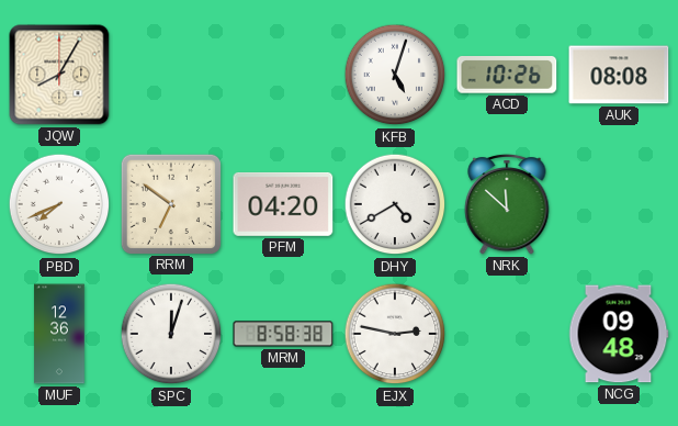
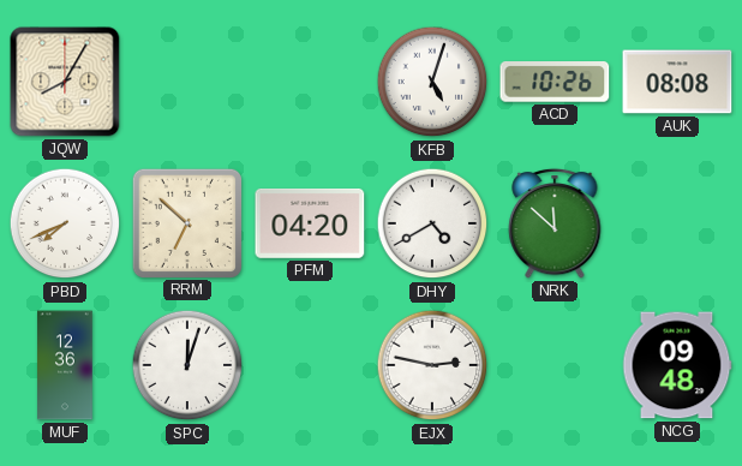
RRM: 6:51 -> 6:52 (186, 222)
MRM: 8:58 -> none (283, 334)
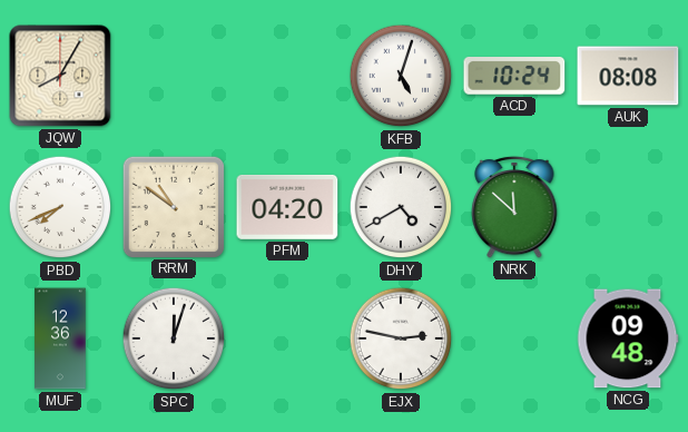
ACD: 10:26 -> 10:24 (514, 76)
RRM: 6:52 -> 10:51 (173, 206)
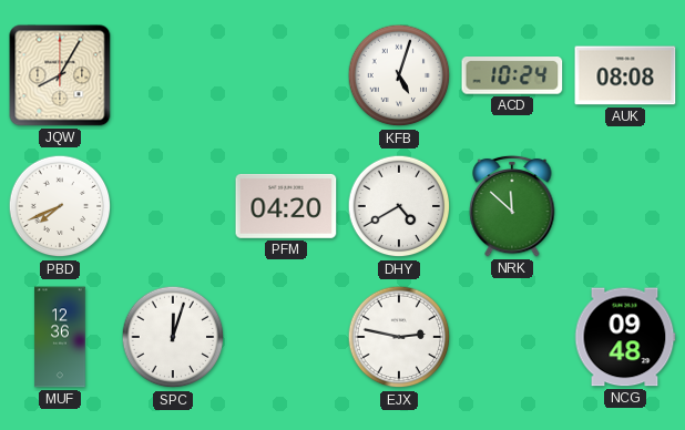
RRM: 10:51 -> none (173, 206)
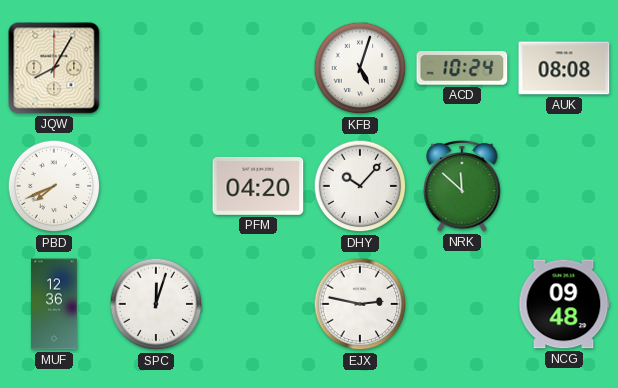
DHY: 4:40 -> 10:07 (360, 186)
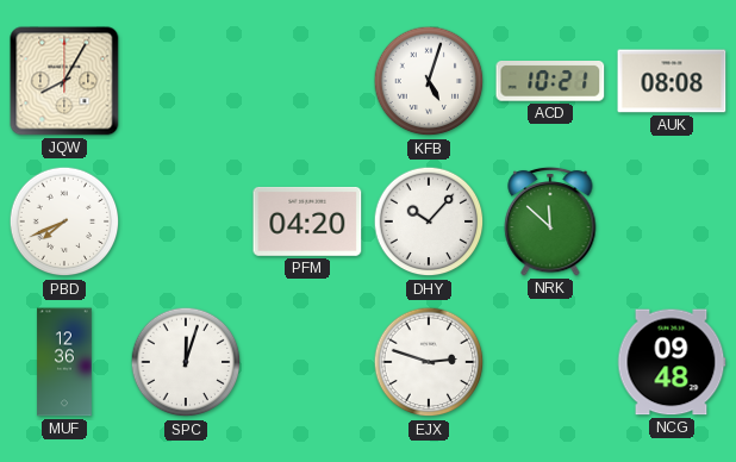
ACD: 10:24 -> 10:21 (550, 81)
EJX: 2:47 -> 2:48 (429, 362)
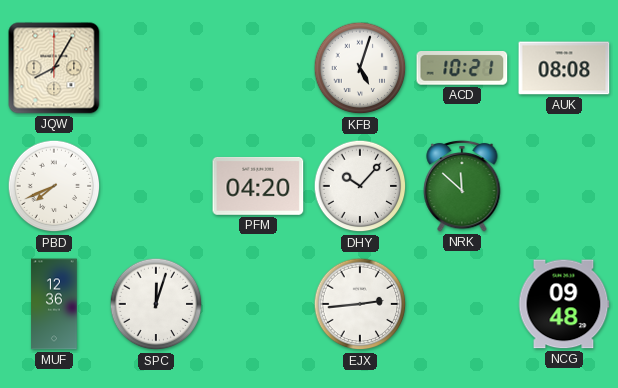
EJX: 2:48 -> 2:44 (360, 304)
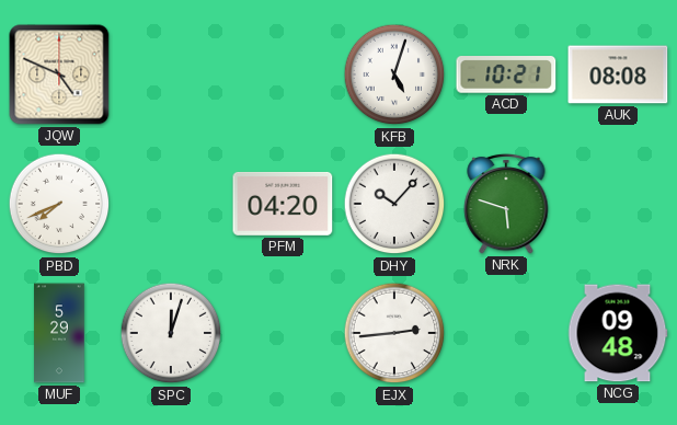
JQW: 8:05 -> 4:49 (59, 74)
NRK: 11:52 -> 5:48 (506, 204)
MUF: 12:36 -> 5:29 (59, 333)
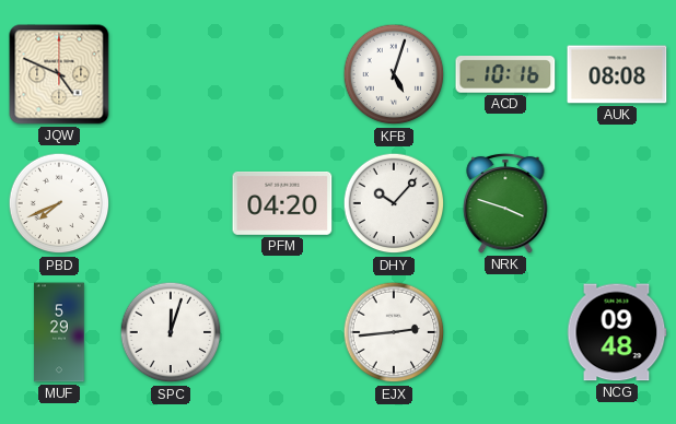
ACD: 10:21 -> 10:16 (505, 74)
NRK: 5:48 -> 3:48 (505, 203)
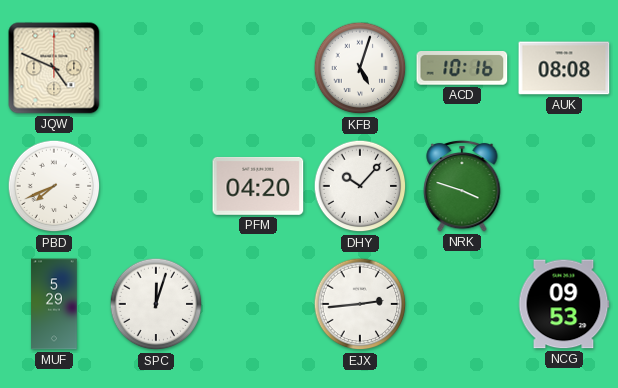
NCG: 09:48 -> 09:53 (564, 304)
